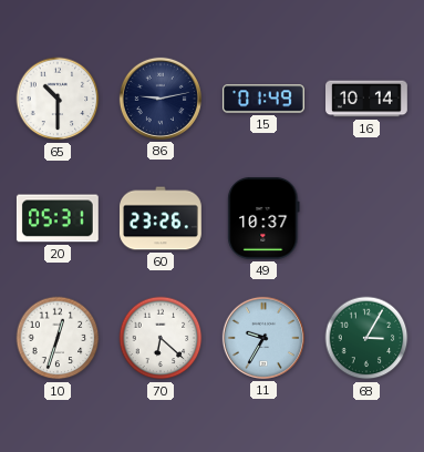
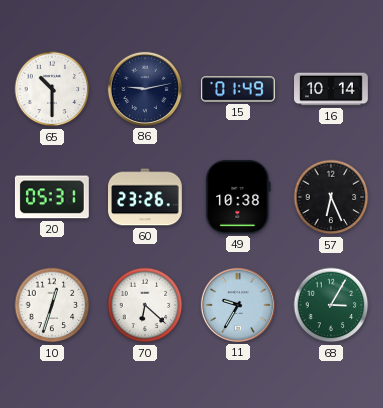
49: 10:37 -> 10:38 (238, 197)
57: none -> 6:26 (331, 197)
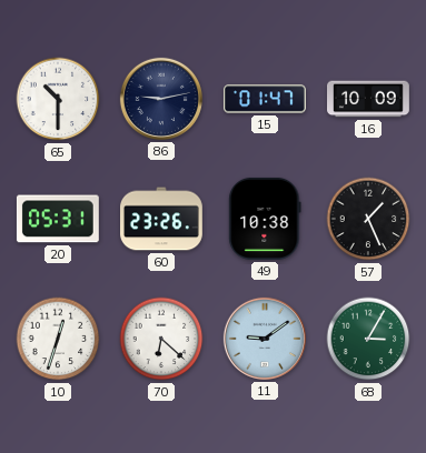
15: 01:49 -> 01:47 (265, 99)
16: 10:14 -> 10:09 (369, 99)
57: 6:26 -> 1:26 (368, 219)
11: 9:35 -> 9:09 (265, 339)
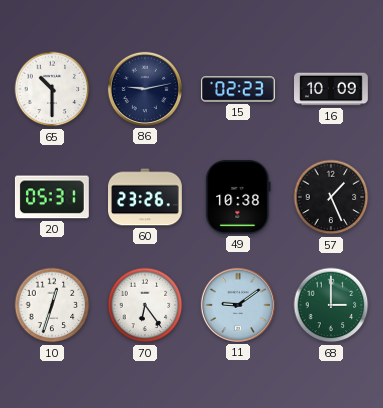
15: 01:47 -> 02:23 (238, 89)
70: 6:22 -> 6:24 (145, 305)
68: 3:05 -> 3:00 (331, 305)
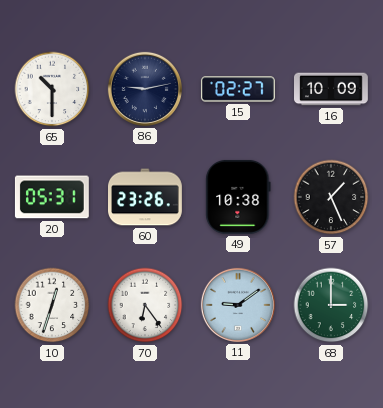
15: 02:23 -> 02:27 (238, 89)
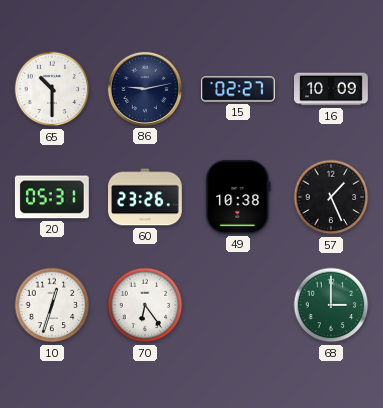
11: 9:09 -> none (238, 305)
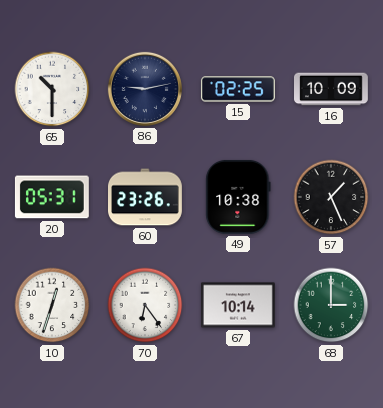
15: 02:27 -> 02:25 (238, 89)
67: none -> 10:14 (238, 305)
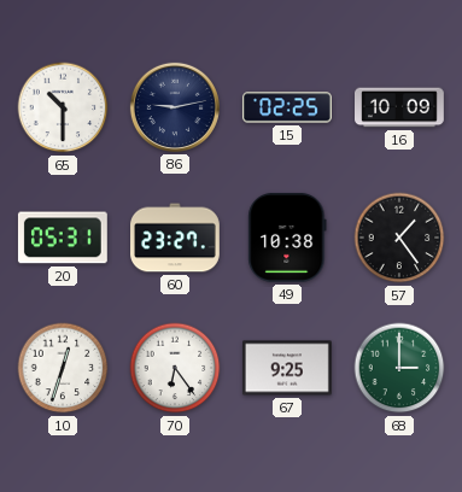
60: 23:26 -> 23:27 (176, 238)
57: 1:26 -> 1:24 (399, 238)
67: 10:14 -> 9:25 (287, 368)
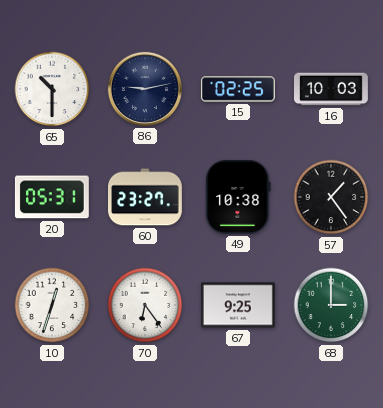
16: 10:09 -> 10:03 (332, 89)
